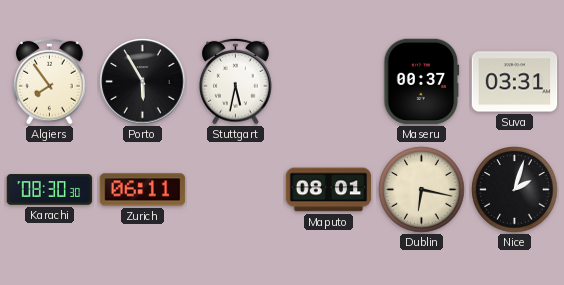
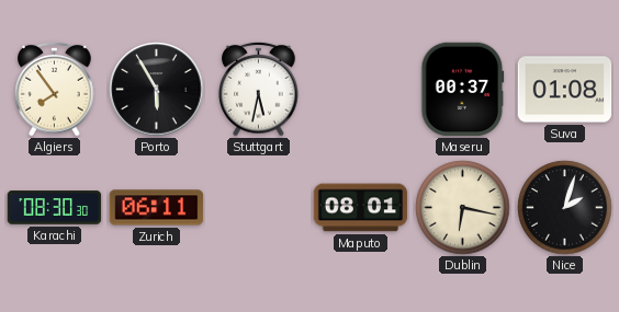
Suva: 03:31 -> 01:08 (565, 90)
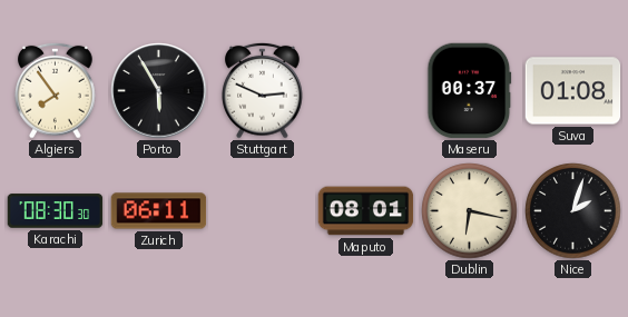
Stuttgart: 5:32 -> 2:49 (263, 90)
